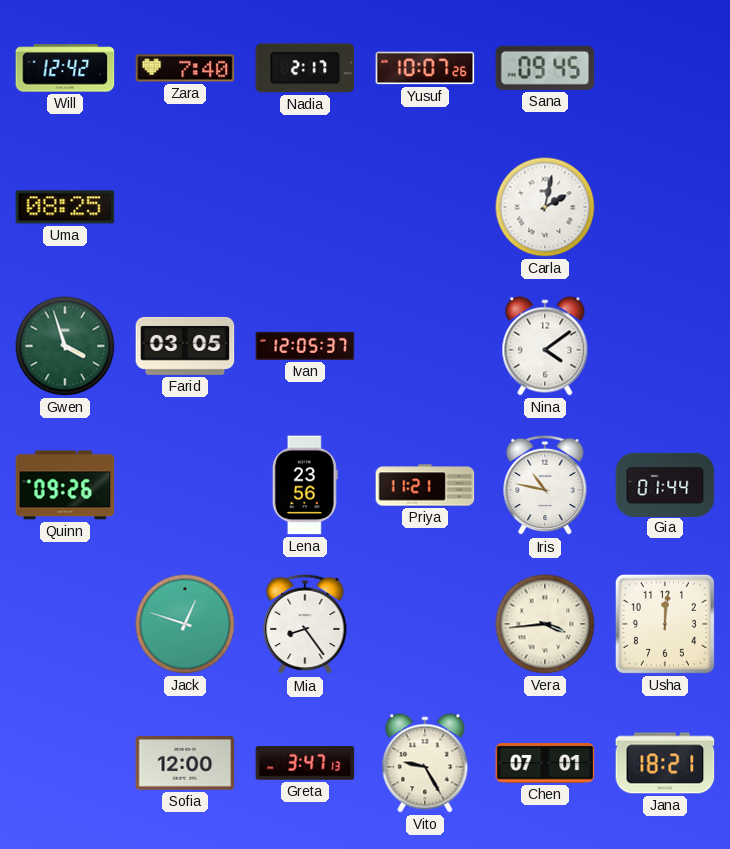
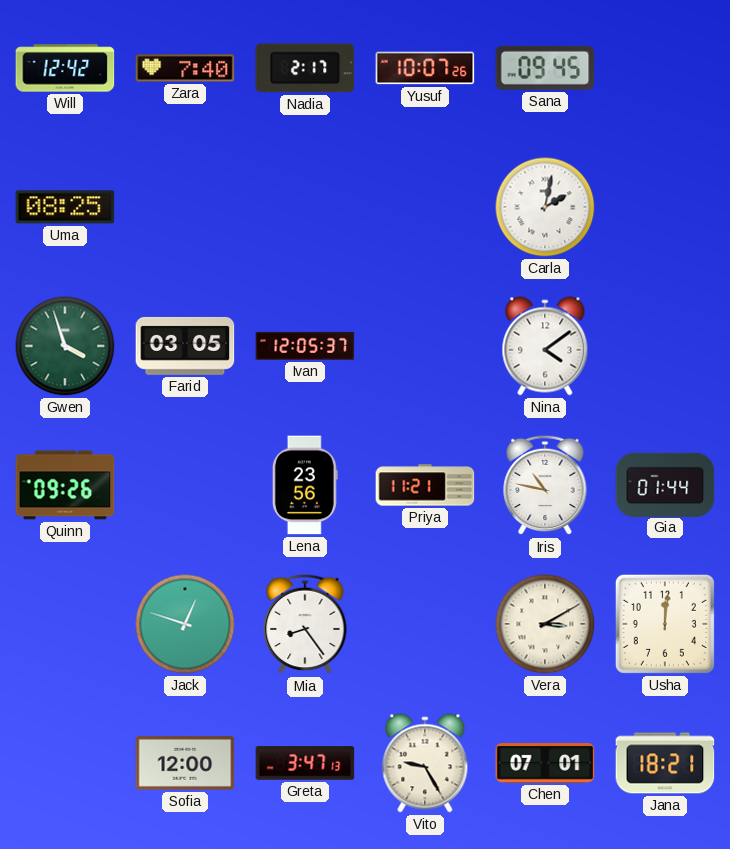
Vera: 3:44 -> 3:10 (545, 624)
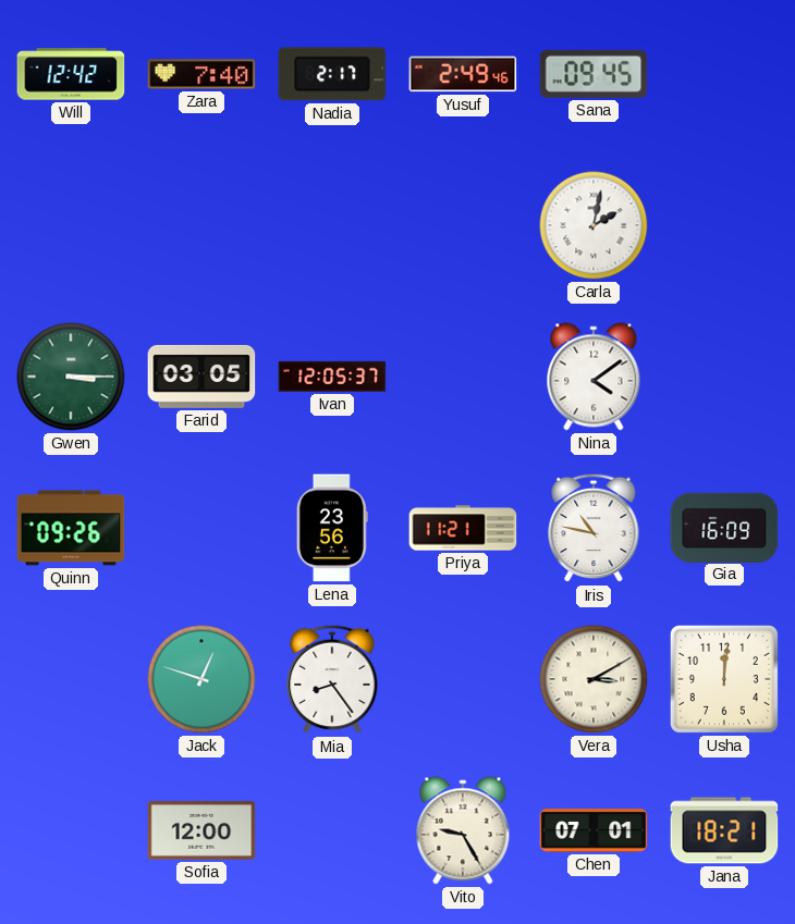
Yusuf: 10:07 -> 2:49 (463, 74)
Uma: 08:25 -> none (65, 207)
Gwen: 3:57 -> 3:15 (71, 377)
Gia: 01:44 -> 16:09 (724, 527)
Greta: 3:47 -> none (305, 763)
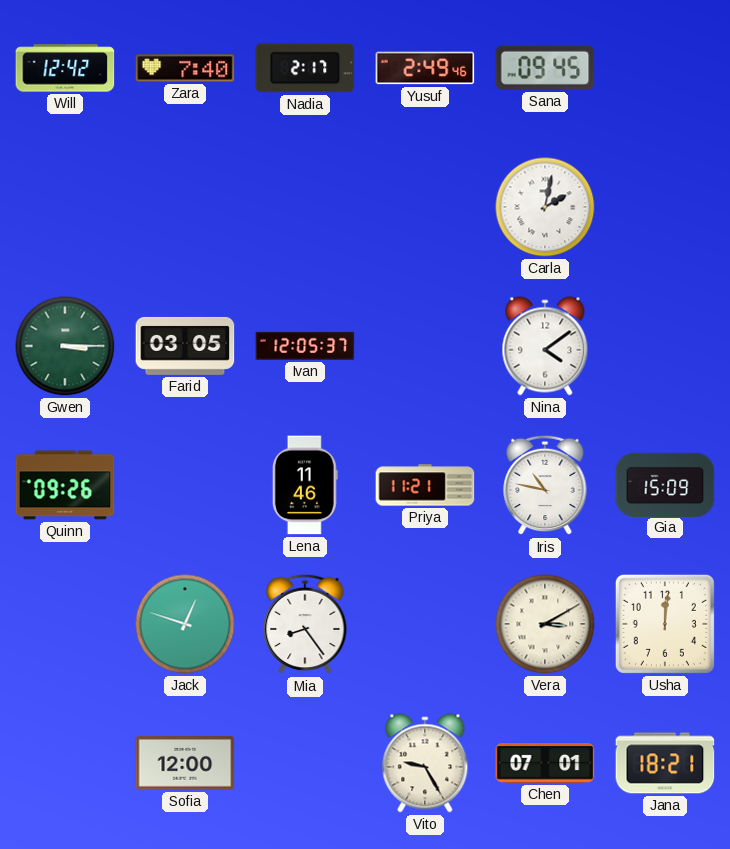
Lena: 23:56 -> 11:46 (305, 485)
Gia: 16:09 -> 15:09 (665, 484)
